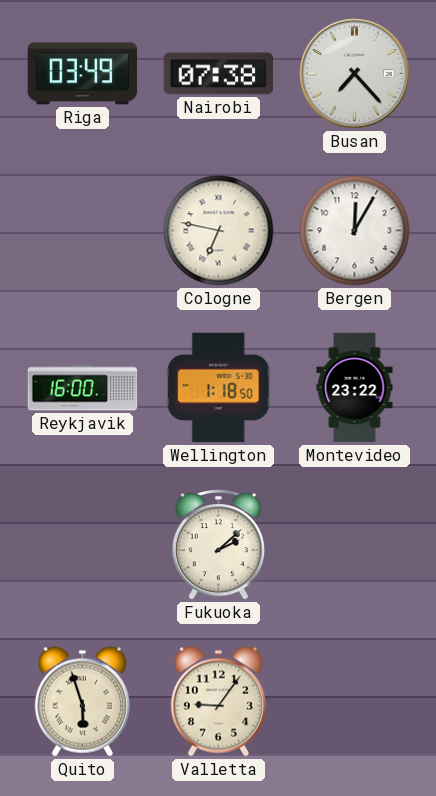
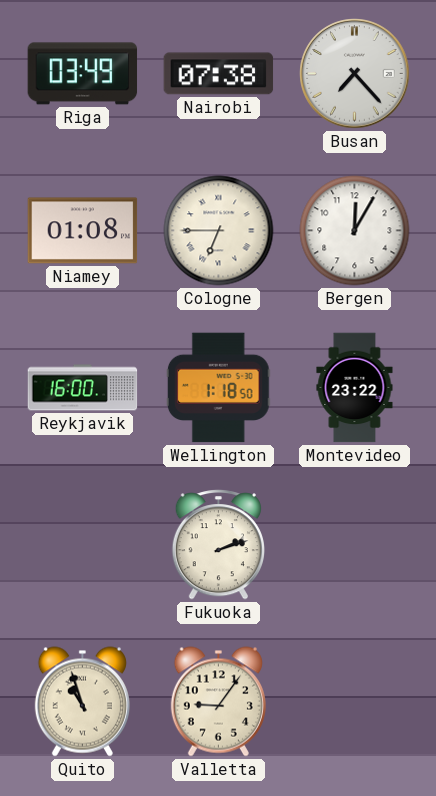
Niamey: none -> 01:08 (83, 231)
Cologne: 6:47 -> 6:45 (219, 231)
Fukuoka: 2:08 -> 2:12 (218, 545)
Quito: 5:57 -> 10:57 (82, 702)
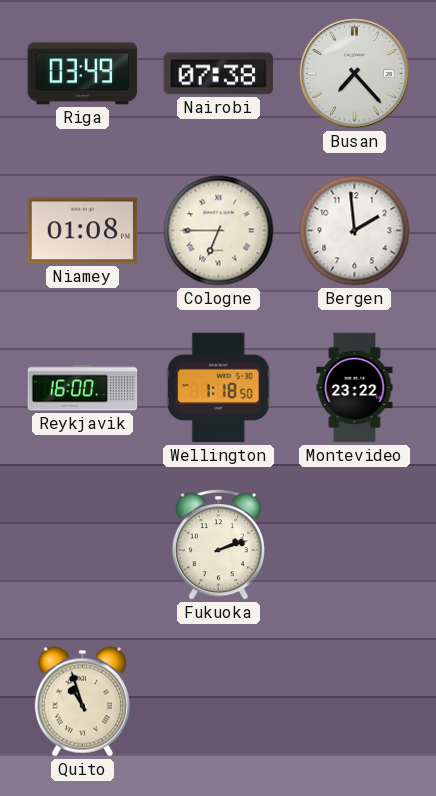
Bergen: 12:05 -> 1:59 (355, 231)
Valletta: 9:06 -> none (218, 702)
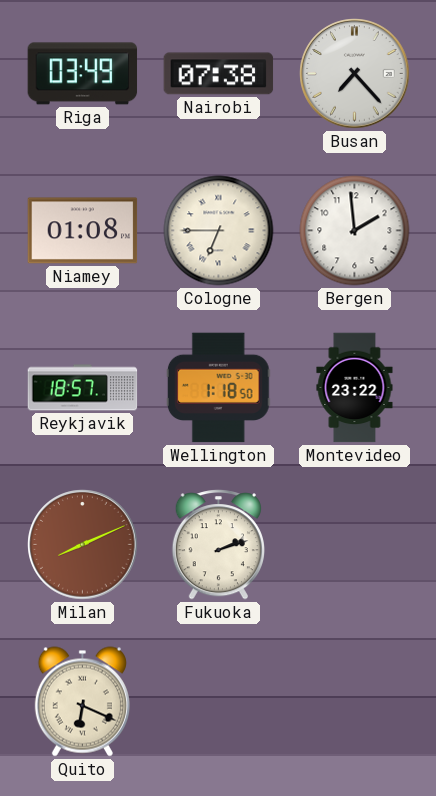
Reykjavik: 16:00 -> 18:57 (83, 388)
Milan: none -> 8:11 (83, 545)
Quito: 10:57 -> 6:19 (82, 702)
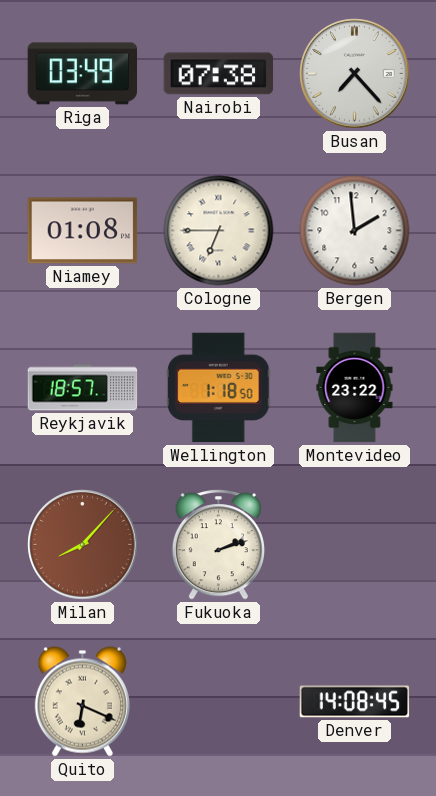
Milan: 8:11 -> 8:07 (83, 545)
Denver: none -> 14:08 (355, 702)
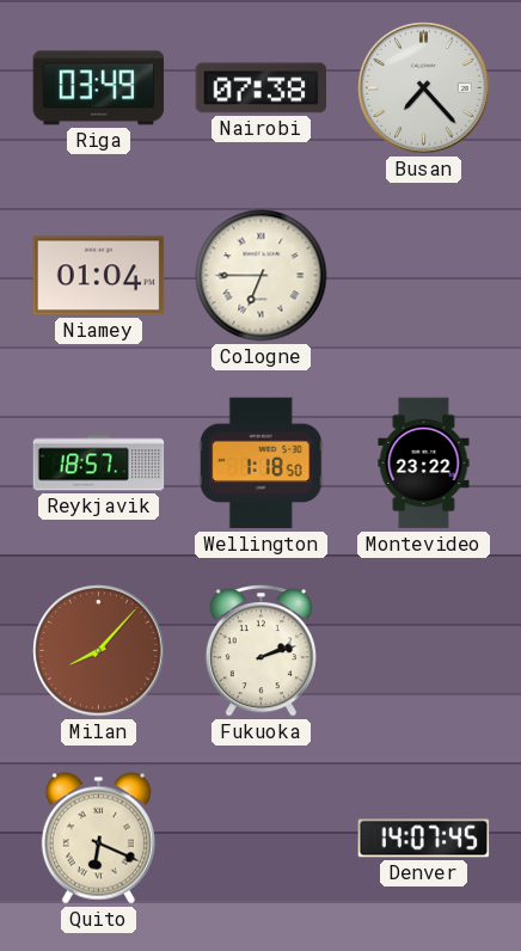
Niamey: 01:08 -> 01:04 (99, 276)
Bergen: 1:59 -> none (355, 231)
Denver: 14:08 -> 14:07 (424, 839)
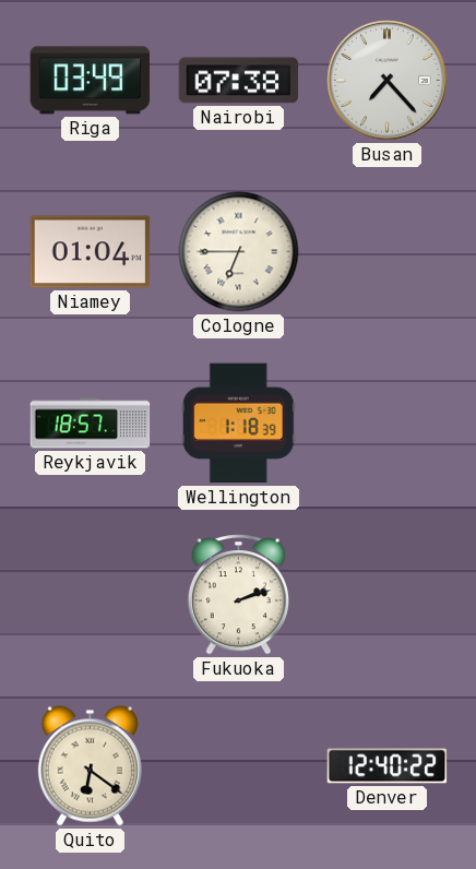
Wellington: 1:18:50 -> 1:18:39 (238, 424)
Montevideo: 23:22 -> none (424, 464)
Milan: 8:07 -> none (99, 651)
Quito: 6:19 -> 6:21 (90, 766)
Denver: 14:07 -> 12:40 (388, 766)
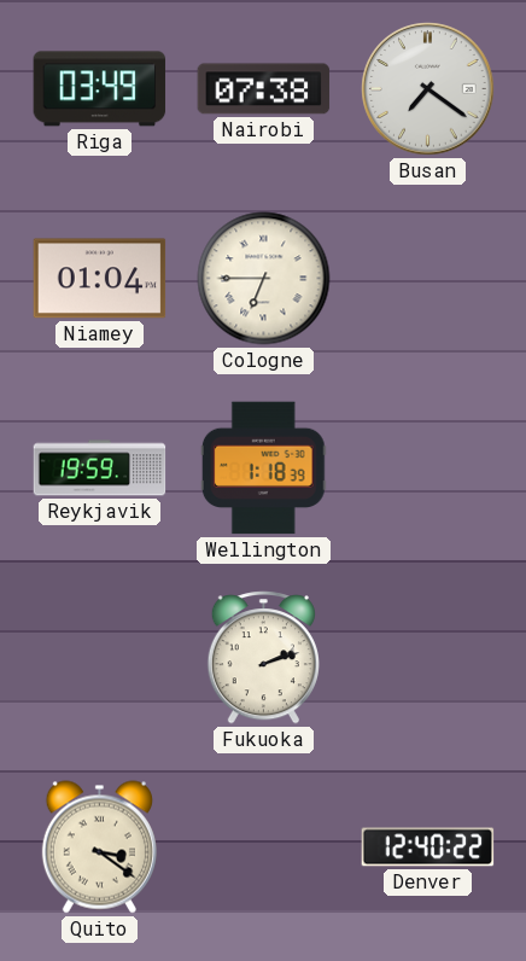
Busan: 7:23 -> 7:21 (428, 89)
Reykjavik: 18:57 -> 19:59 (100, 468)
Quito: 6:21 -> 3:21 (99, 848)
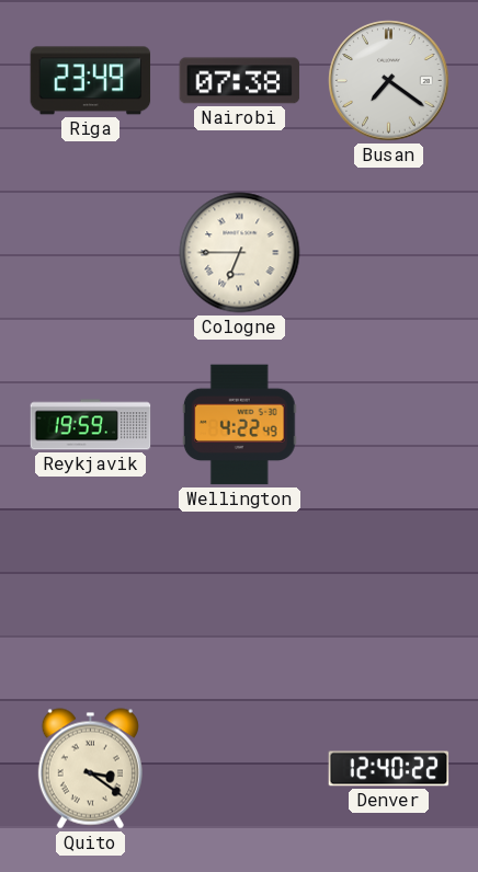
Riga: 03:49 -> 23:49 (91, 81)
Niamey: 01:04 -> none (100, 279)
Wellington: 1:18 -> 4:22 (239, 425)
Fukuoka: 2:12 -> none (263, 658)
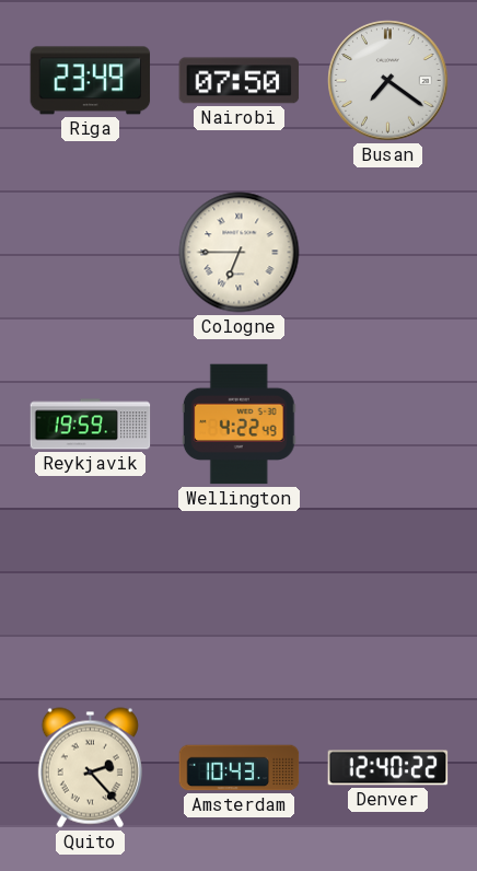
Nairobi: 07:38 -> 07:50 (240, 81)
Quito: 3:21 -> 2:23 (90, 768)
Amsterdam: none -> 10:43 (240, 768)
